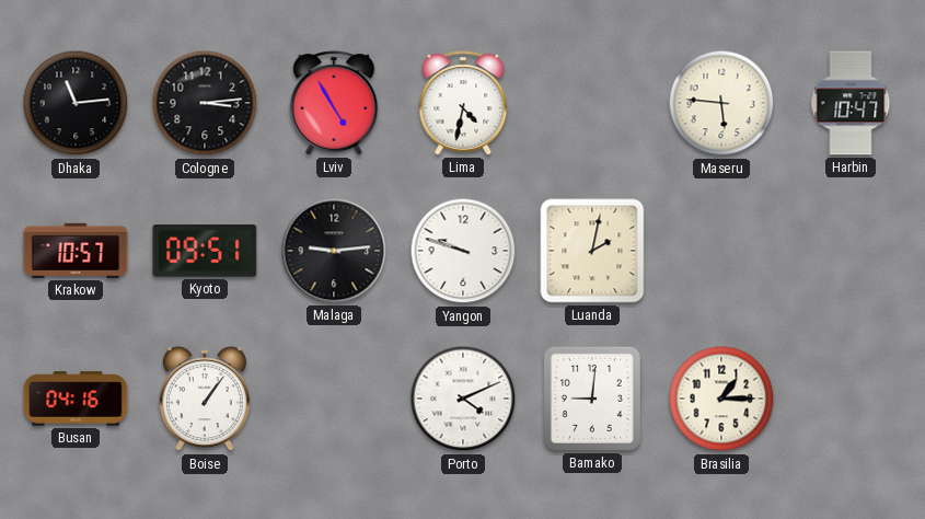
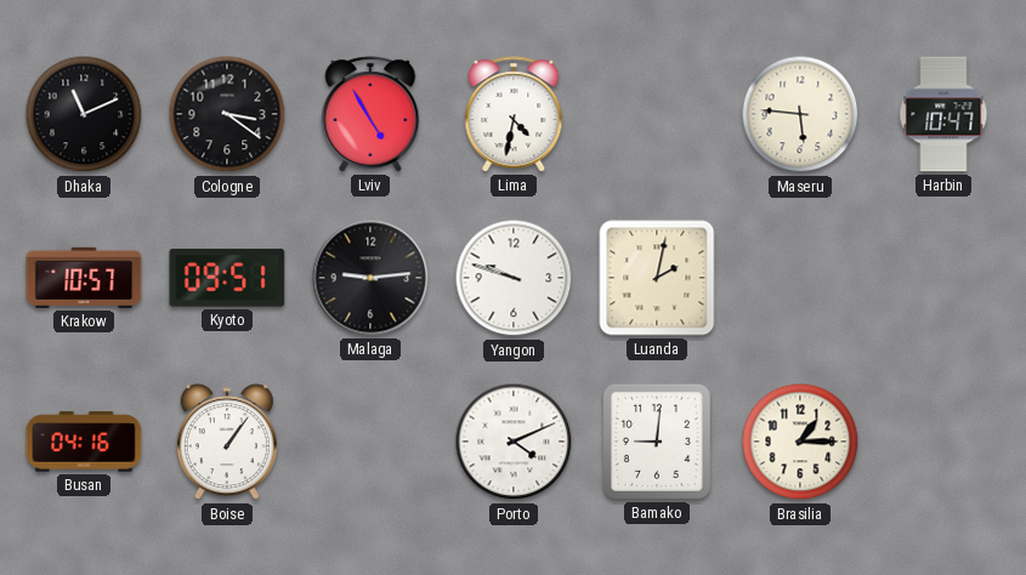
Dhaka: 11:14 -> 11:11 (84, 114)
Cologne: 3:14 -> 3:21 (227, 114)
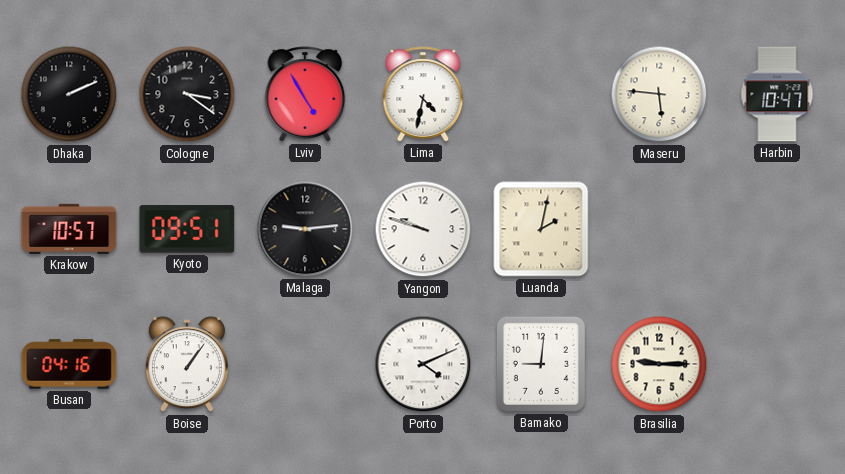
Dhaka: 11:11 -> 2:11 (69, 94)
Brasilia: 1:15 -> 9:15 (659, 364)
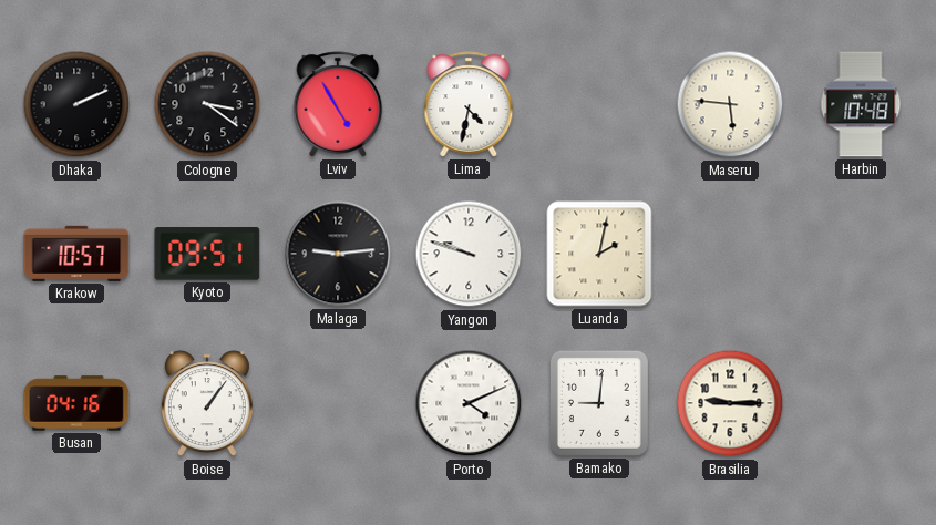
Harbin: 10:47 -> 10:48 (861, 104)
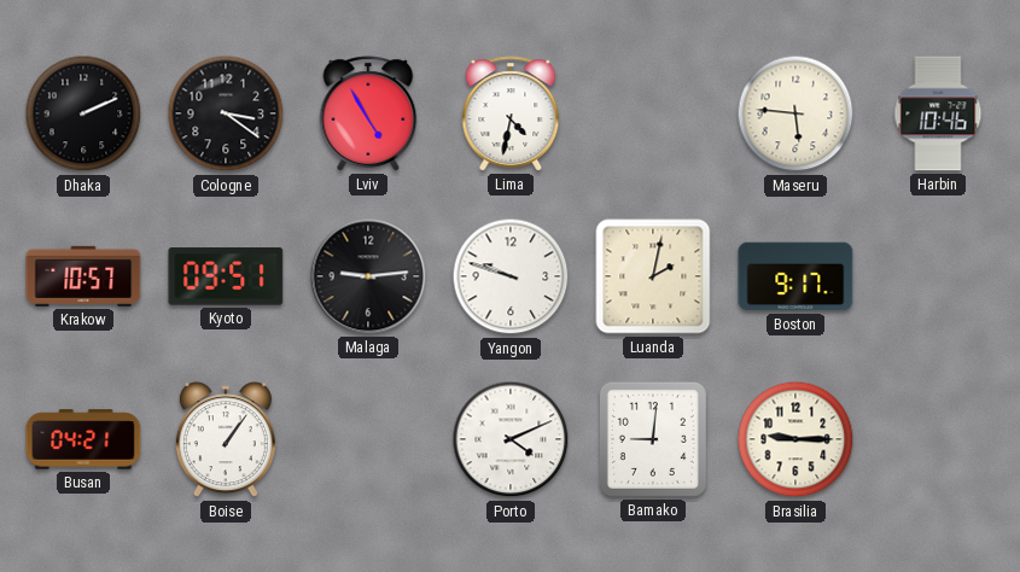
Harbin: 10:48 -> 10:46 (938, 113)
Boston: none -> 9:17 (795, 276)
Busan: 04:16 -> 04:21 (83, 439)
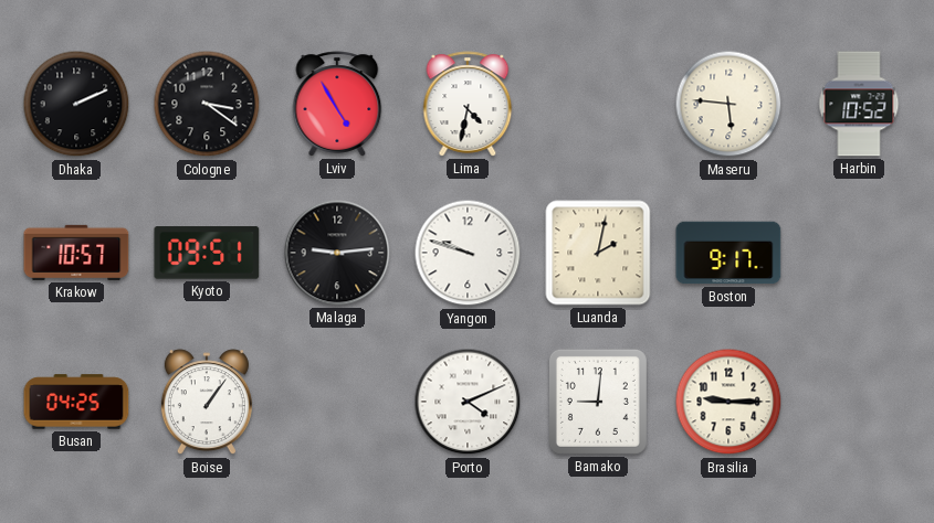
Harbin: 10:46 -> 10:52 (859, 104)
Busan: 04:21 -> 04:25 (76, 402)
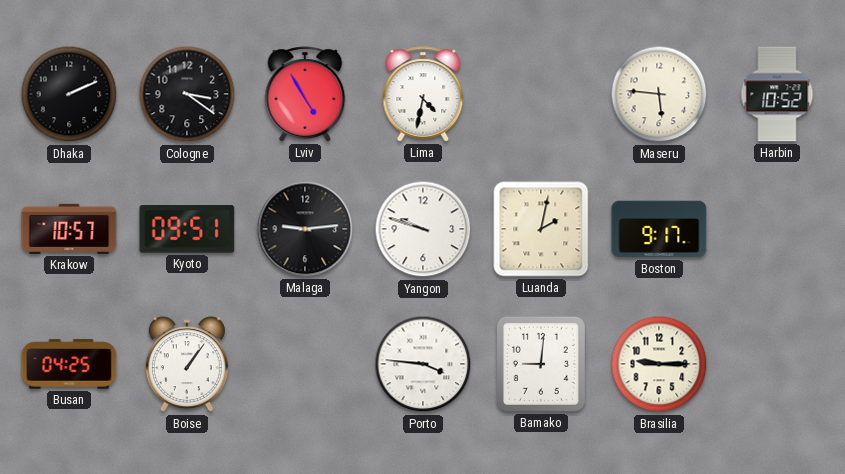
Porto: 4:11 -> 3:46 (423, 364)
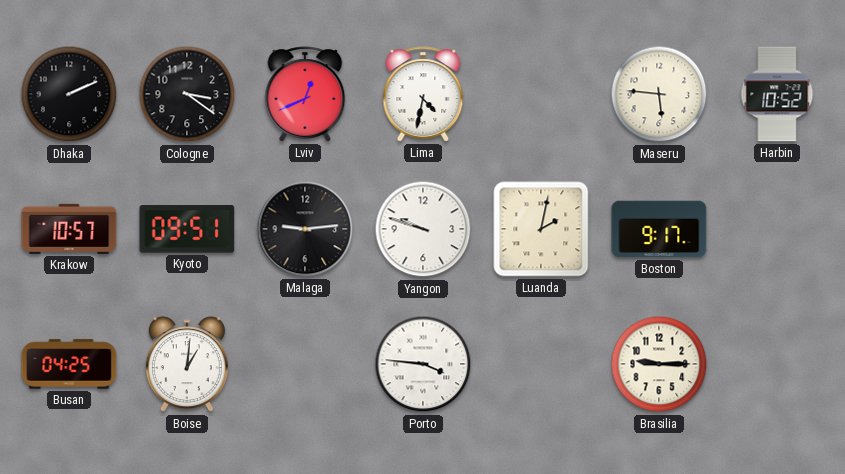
Lviv: 4:55 -> 12:41 (305, 94)
Boise: 1:06 -> 1:01 (187, 365)
Bamako: 9:01 -> none (541, 364)
